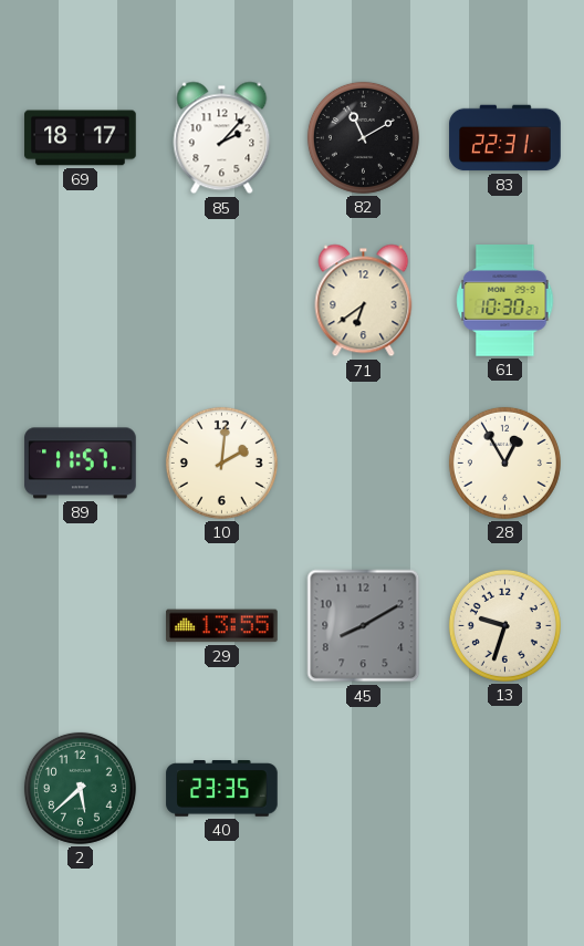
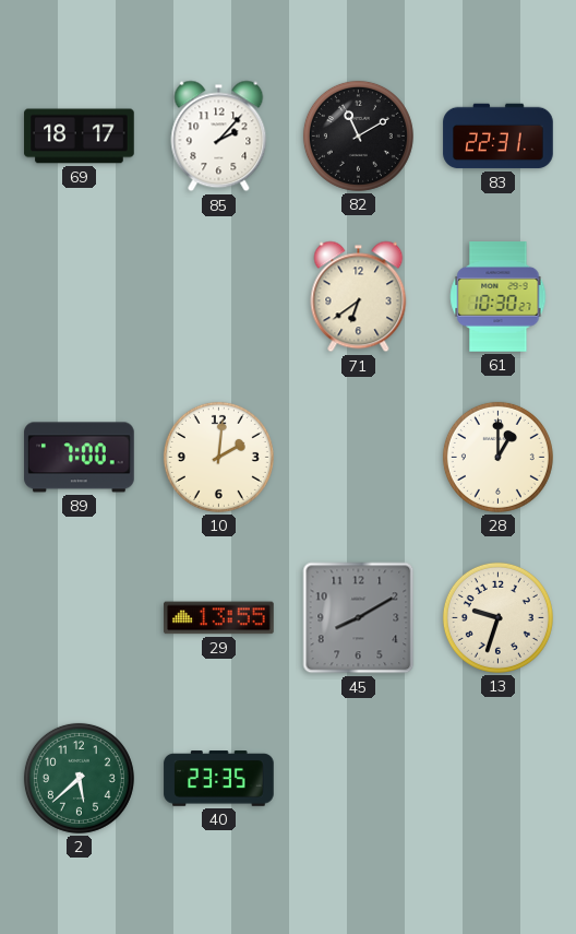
89: 11:57 -> 7:00 (80, 458)
28: 12:55 -> 1:00 (497, 457)
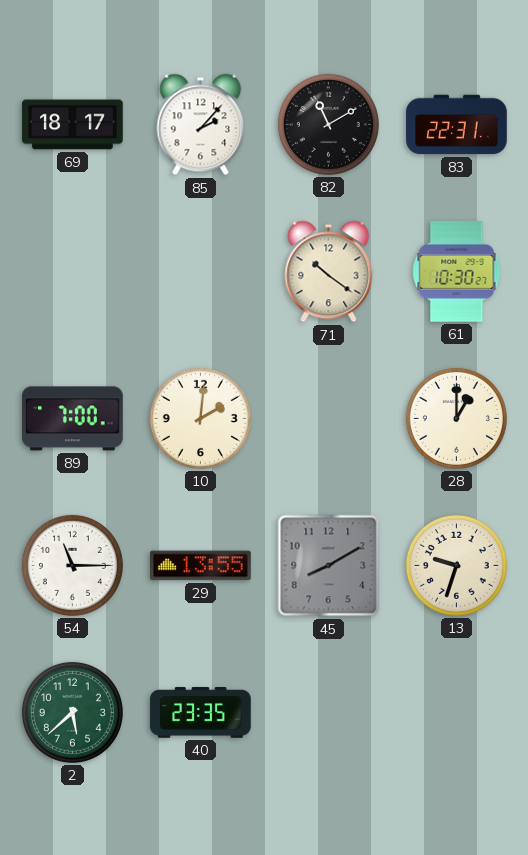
71: 6:39 -> 10:21 (329, 272)
54: none -> 11:15 (72, 565)
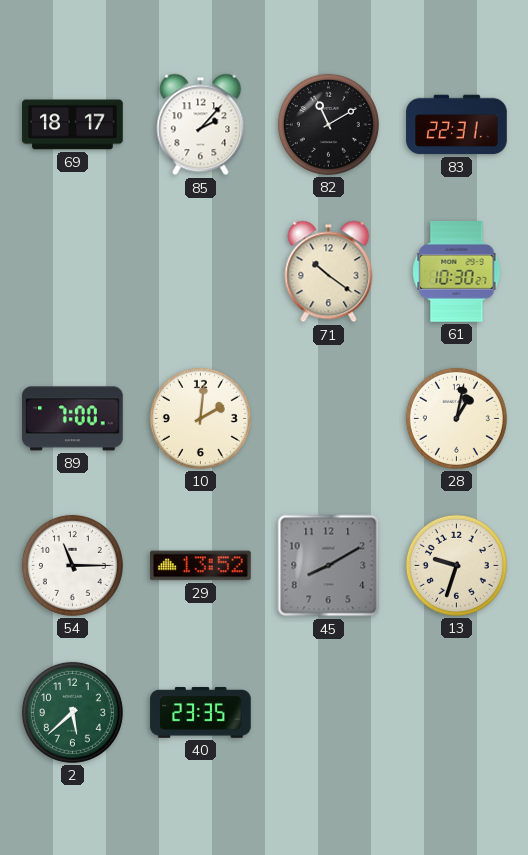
28: 1:00 -> 1:02 (456, 418)
29: 13:55 -> 13:52 (201, 566)
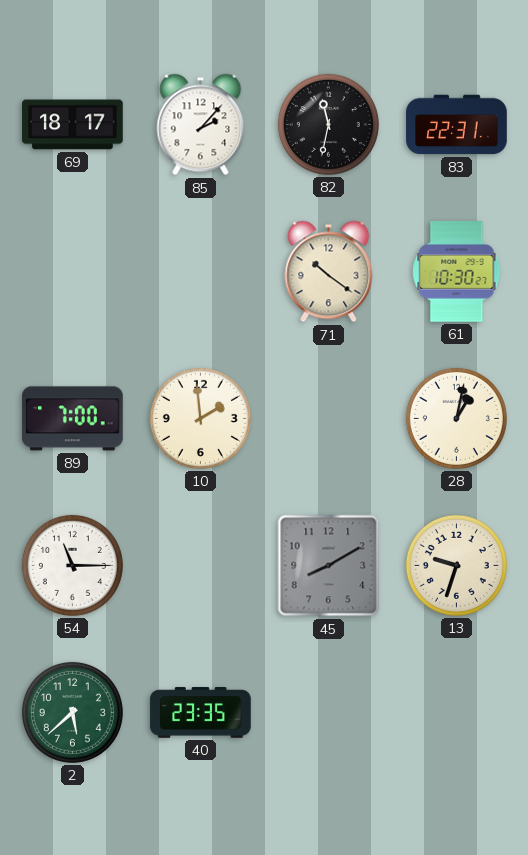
82: 11:10 -> 11:32 (328, 124)
10: 2:01 -> 1:59 (200, 418)
29: 13:52 -> none (201, 566)
